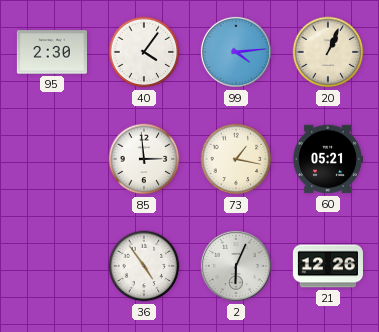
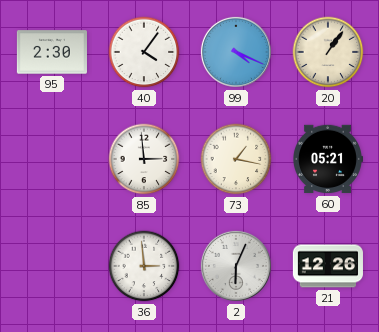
99: 4:14 -> 4:19 (236, 52)
20: 1:04 -> 1:06 (328, 52)
36: 4:54 -> 2:59 (144, 266)
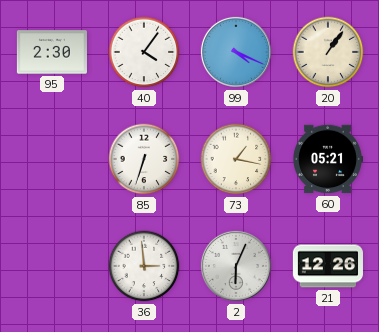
85: 2:59 -> 6:33 (144, 159)
